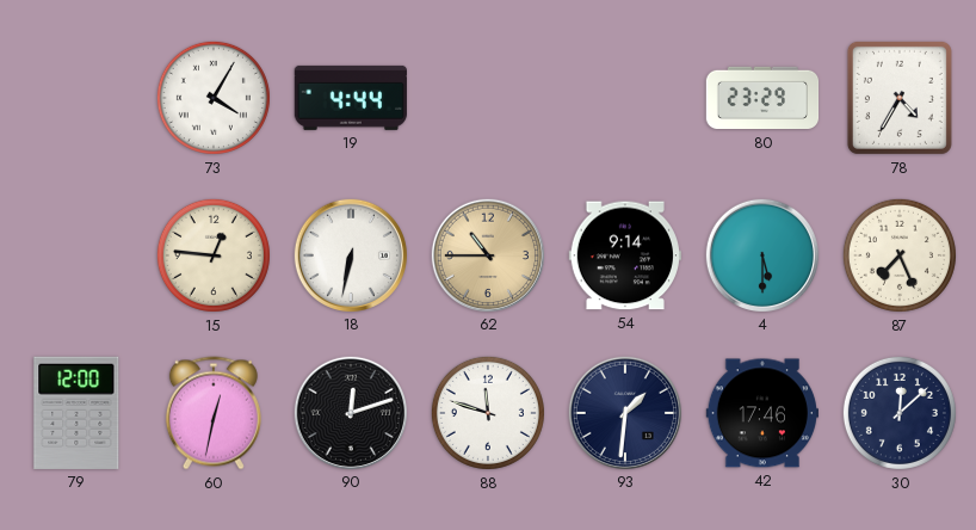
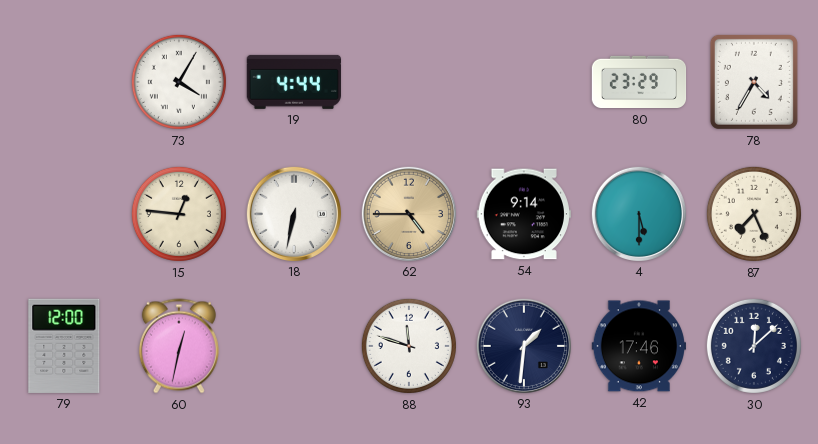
62: 10:45 -> 4:45 (408, 213)
90: 12:12 -> none (350, 412)
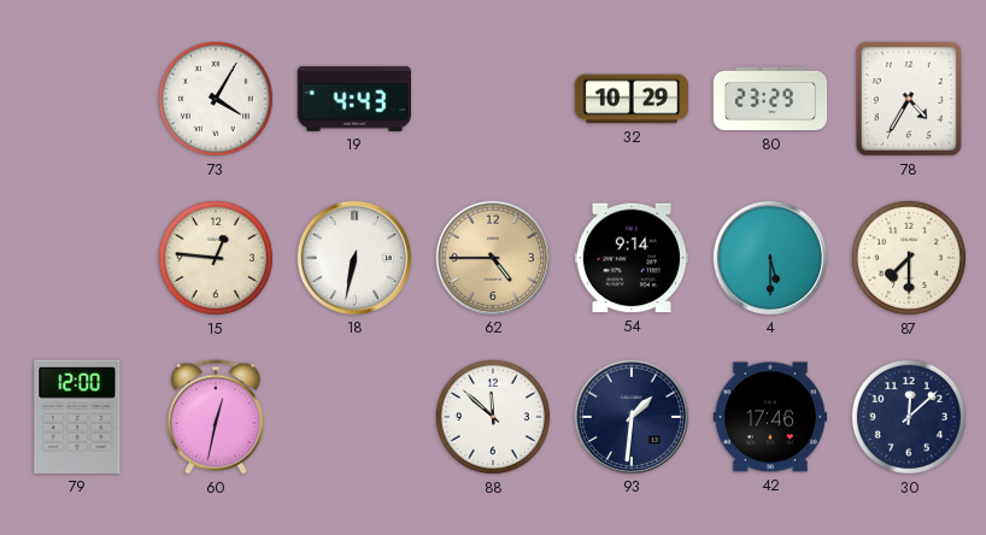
19: 4:44 -> 4:43 (354, 99)
32: none -> 10:29 (630, 99)
87: 7:26 -> 7:30 (909, 258)
88: 11:48 -> 11:52 (493, 417)
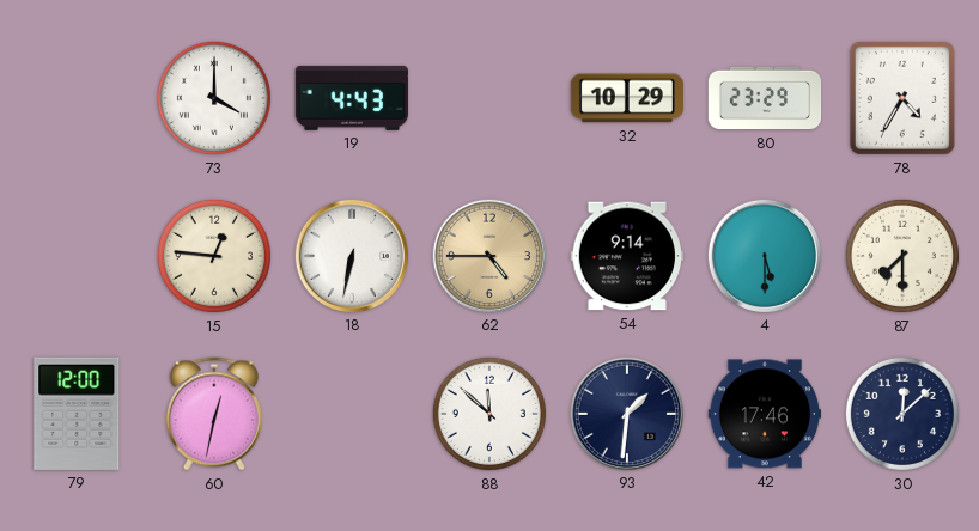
73: 4:05 -> 4:00 (214, 98)
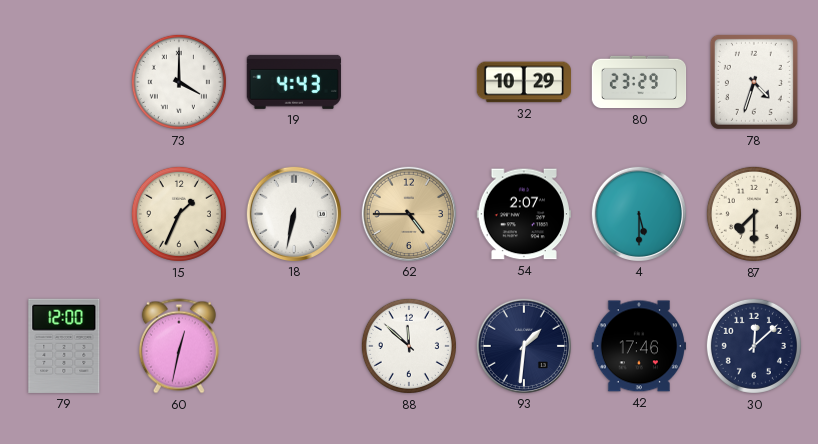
78: 4:35 -> 4:33 (754, 82)
15: 12:46 -> 1:34 (179, 214)
54: 9:14 -> 2:07 (523, 214)
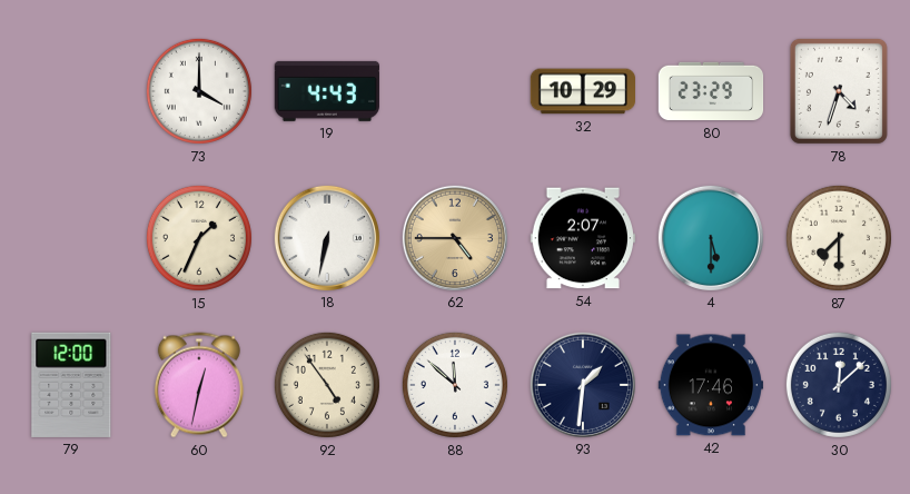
92: none -> 4:54 (327, 385)
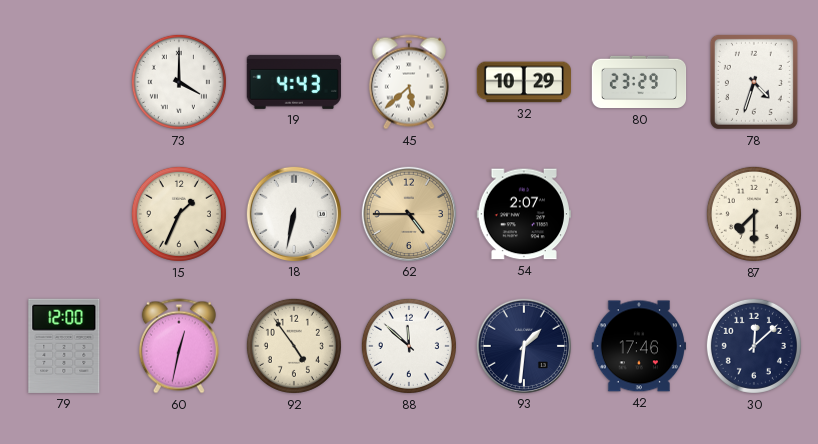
45: none -> 5:38 (409, 82)
4: 5:30 -> none (710, 237)
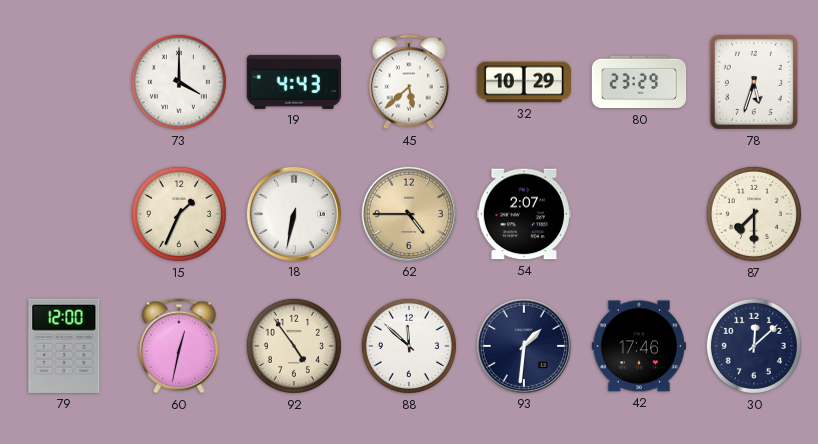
78: 4:33 -> 5:33 (754, 82)
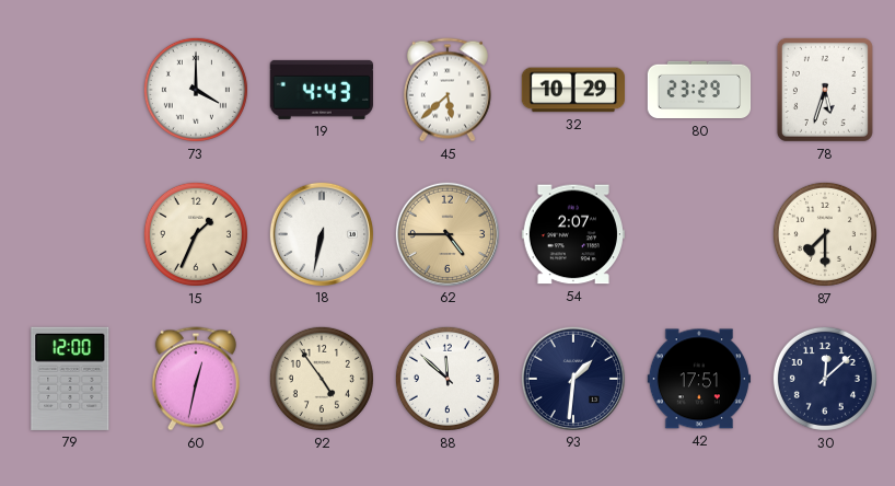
42: 17:46 -> 17:51 (698, 379)
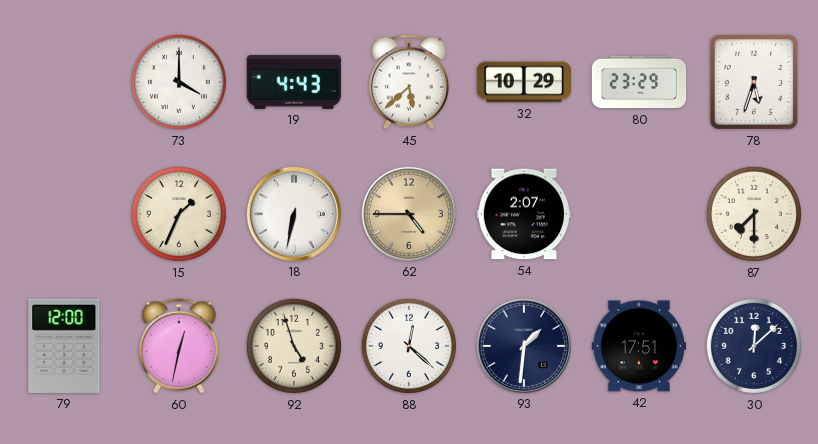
92: 4:54 -> 4:57 (294, 346)
88: 11:52 -> 12:22 (409, 346)
